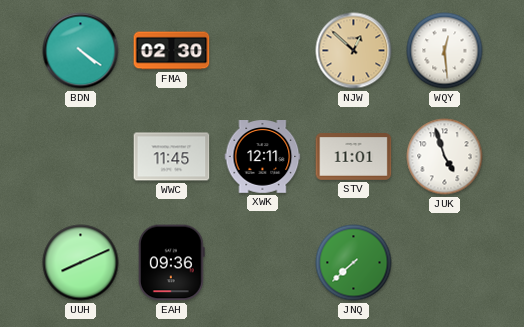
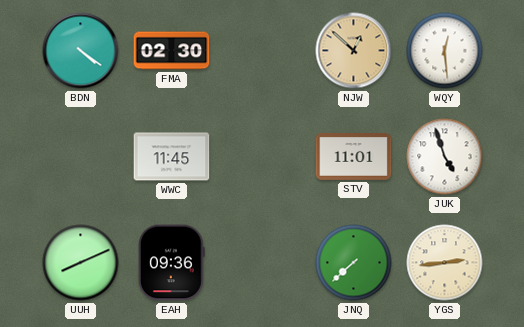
XWK: 12:11 -> none (263, 157)
YGS: none -> 2:44 (445, 263)
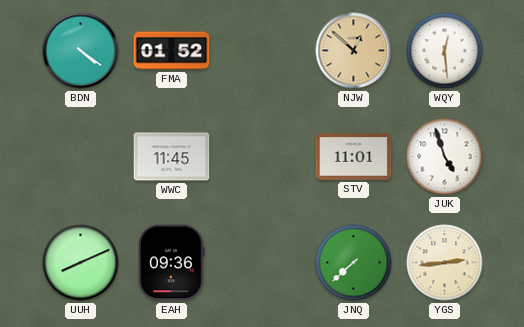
FMA: 02:30 -> 01:52 (172, 51)
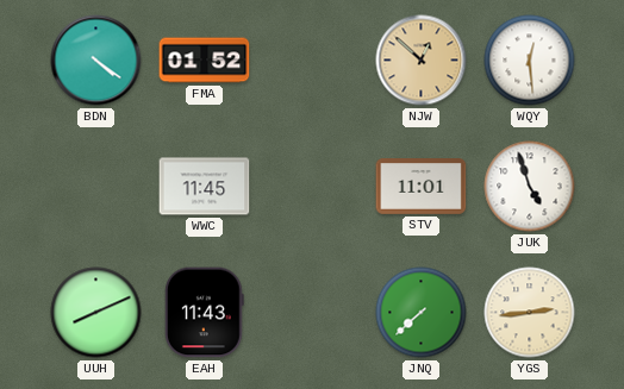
EAH: 09:36 -> 11:43 (204, 313)
